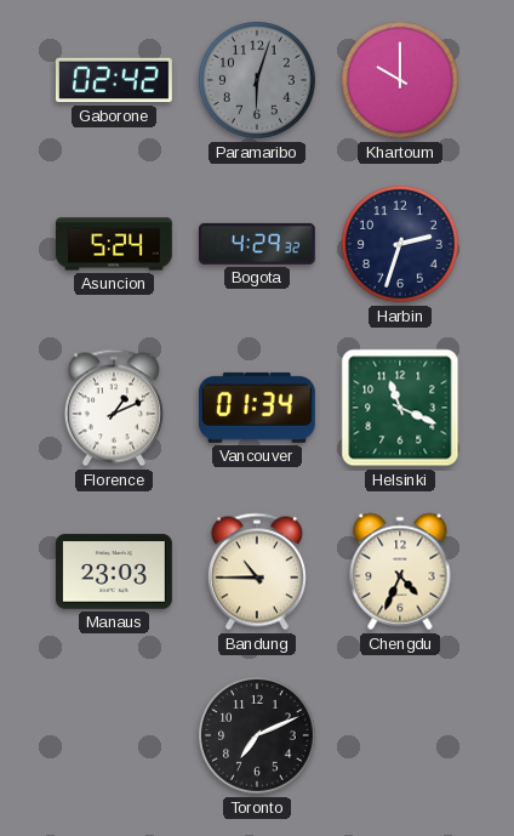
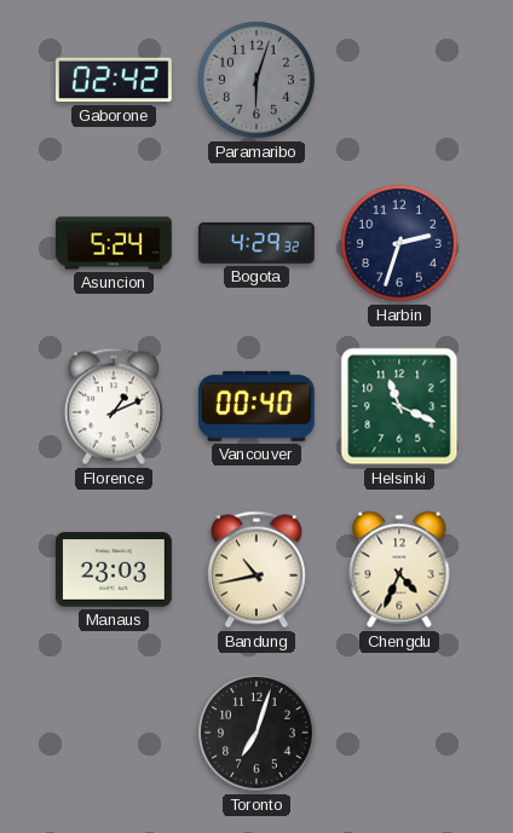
Khartoum: 10:00 -> none (401, 81)
Vancouver: 01:34 -> 00:40 (256, 406)
Bandung: 10:45 -> 10:43 (256, 569)
Toronto: 7:11 -> 7:03 (258, 734)
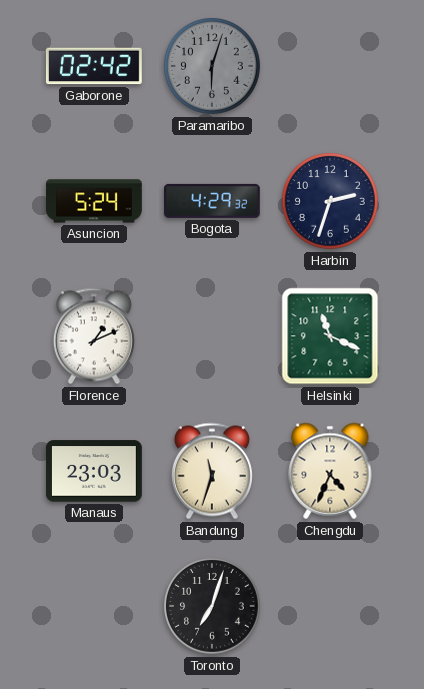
Vancouver: 00:40 -> none (256, 406)
Bandung: 10:43 -> 11:33 (212, 471)
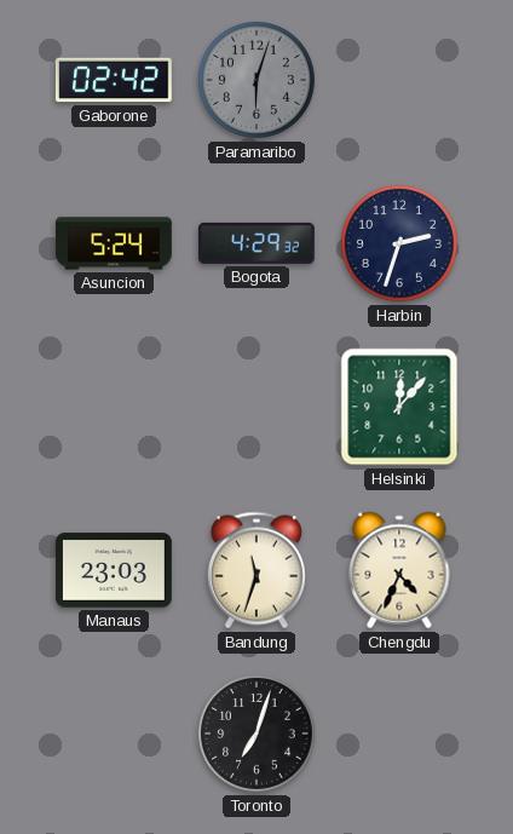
Florence: 1:11 -> none (94, 336)
Helsinki: 11:19 -> 12:07 (399, 407)
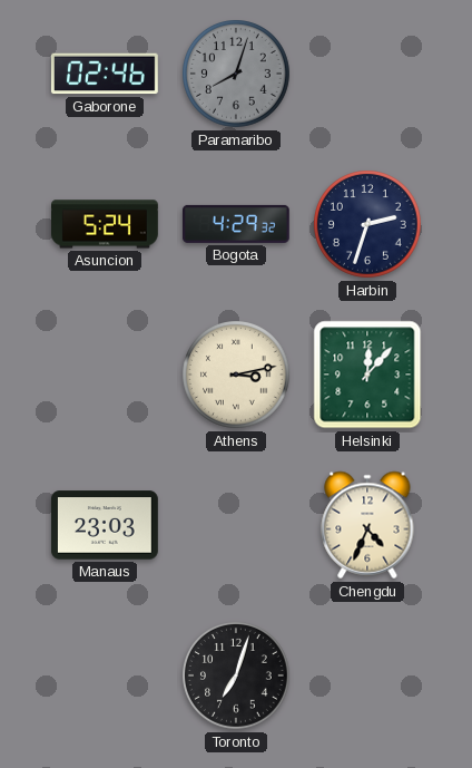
Gaborone: 02:42 -> 02:46 (105, 74)
Paramaribo: 6:03 -> 8:03 (237, 75)
Athens: none -> 3:13 (237, 376)
Bandung: 11:33 -> none (256, 570)
